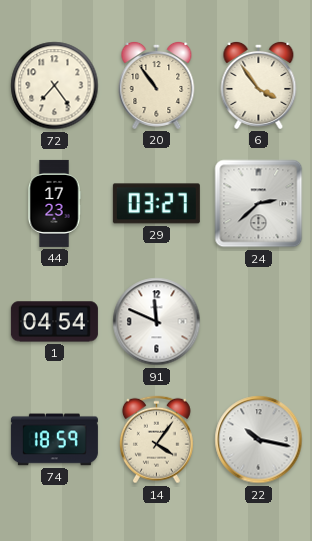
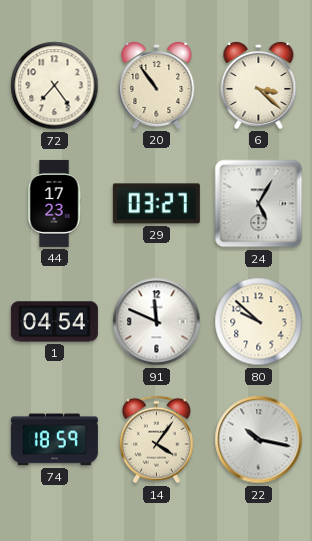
6: 3:54 -> 3:22 (259, 85)
24: 2:38 -> 5:05 (259, 204)
80: none -> 9:52 (259, 322)
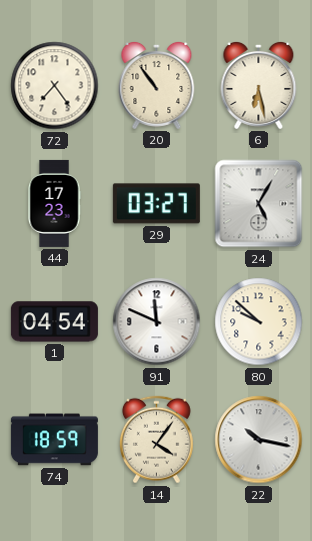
6: 3:22 -> 6:28 (259, 85)
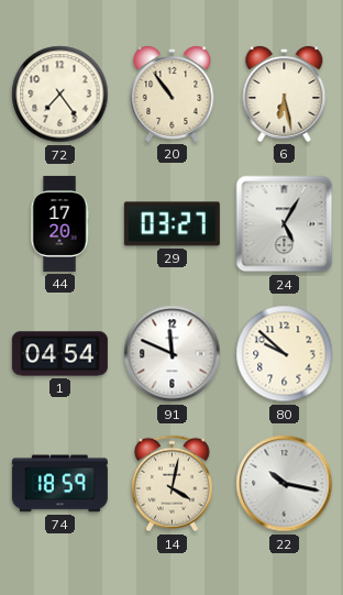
44: 17:23 -> 17:20 (59, 223)
14: 4:06 -> 4:02 (171, 484)
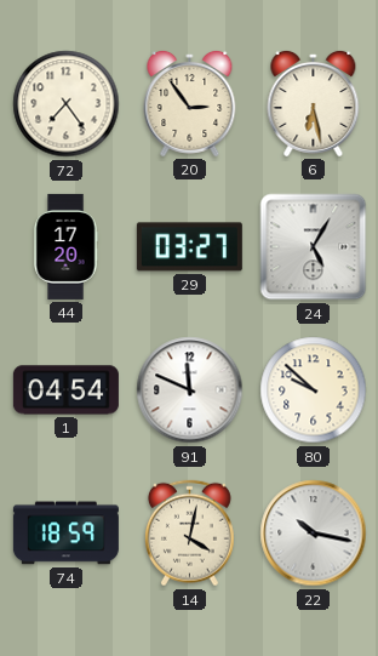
20: 10:54 -> 2:54 (190, 103)
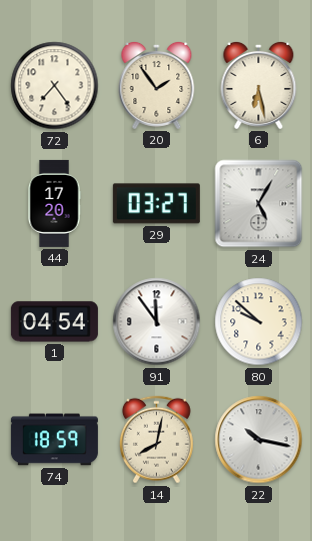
20: 2:54 -> 1:54 (157, 85)
91: 11:49 -> 11:54 (157, 322)
14: 4:02 -> 8:02 (156, 440)
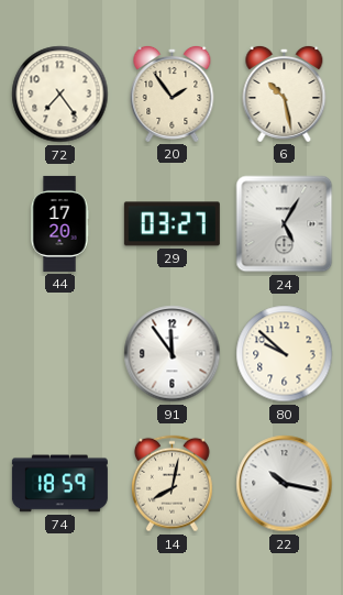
6: 6:28 -> 10:28 (285, 93)
1: 04:54 -> none (54, 322)
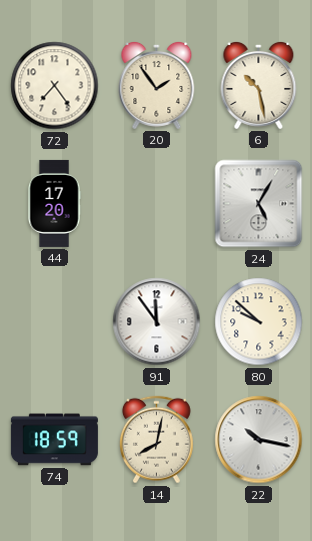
29: 03:27 -> none (171, 224)
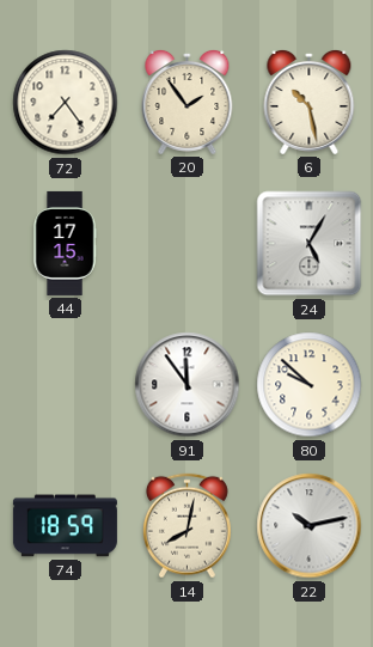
44: 17:20 -> 17:15 (65, 243)
22: 10:17 -> 10:13 (310, 526)
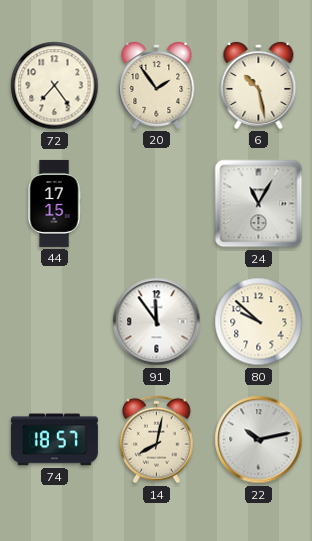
24: 5:05 -> 11:05 (259, 204)
74: 18:59 -> 18:57 (54, 440)
